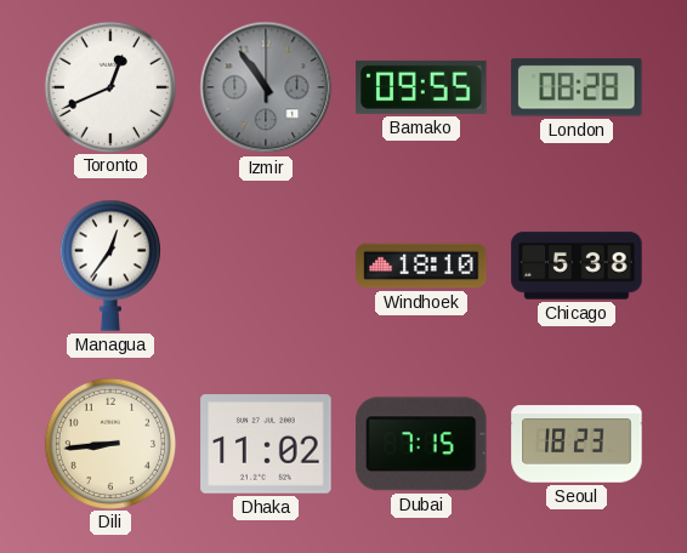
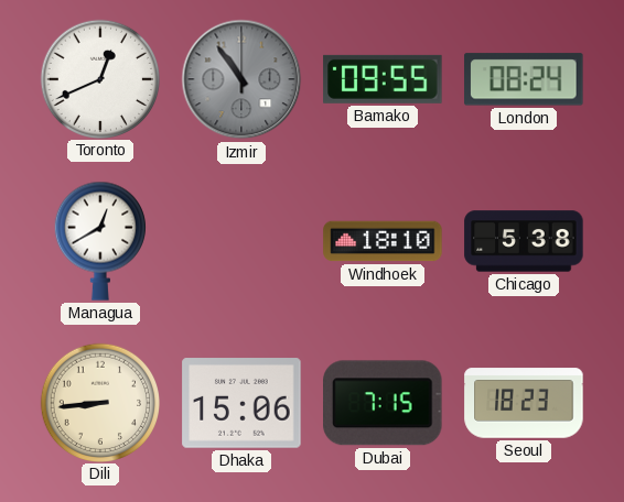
London: 08:28 -> 08:24 (524, 79)
Managua: 12:36 -> 12:40 (100, 241)
Dhaka: 11:02 -> 15:06 (241, 403)
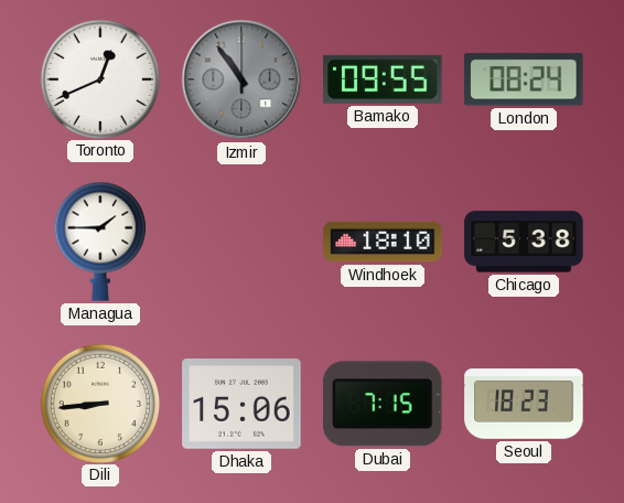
Managua: 12:40 -> 1:45 (100, 242)
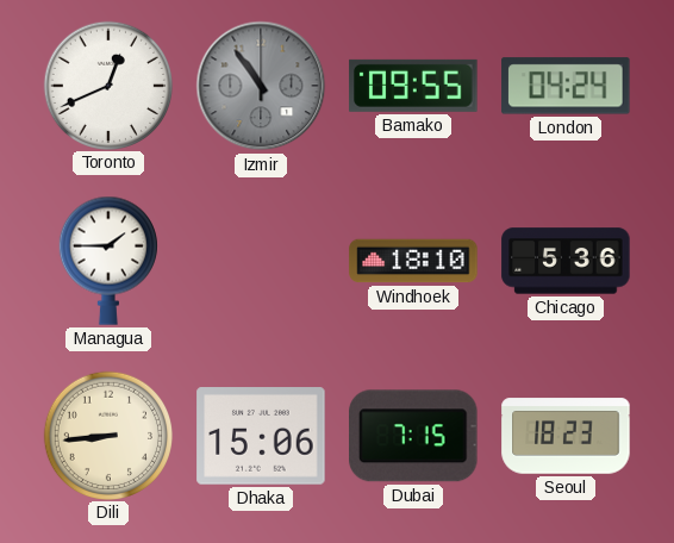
London: 08:24 -> 04:24 (566, 86)
Chicago: 5:38 -> 5:36 (566, 261)
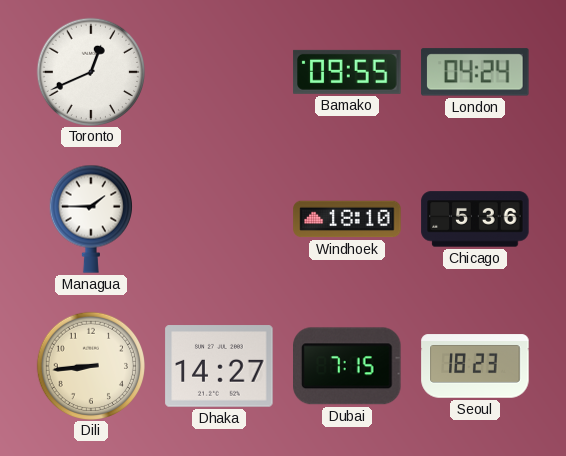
Izmir: 10:54 -> none (261, 86)
Dhaka: 15:06 -> 14:27 (219, 366)
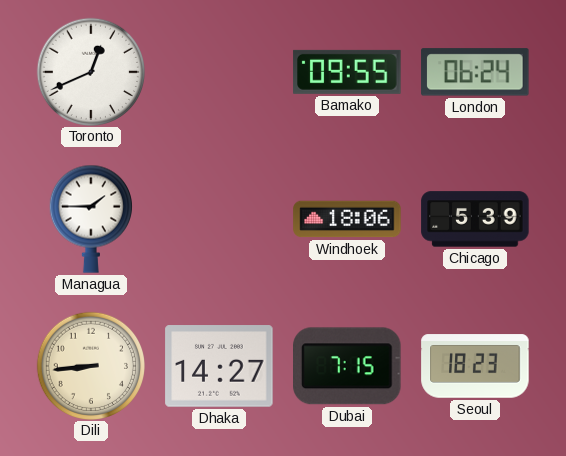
London: 04:24 -> 06:24 (475, 72)
Windhoek: 18:10 -> 18:06 (347, 219)
Chicago: 5:36 -> 5:39 (475, 219)
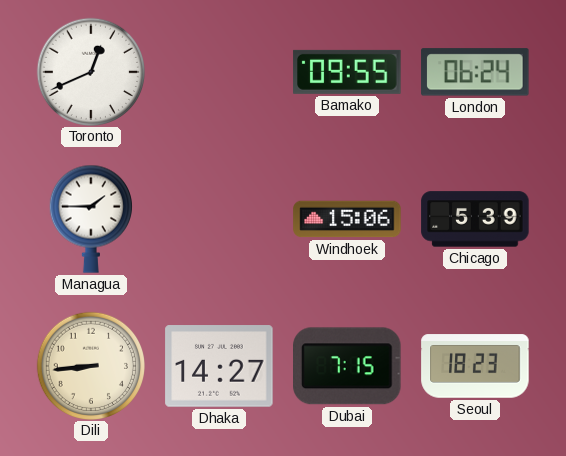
Windhoek: 18:06 -> 15:06 (347, 219)
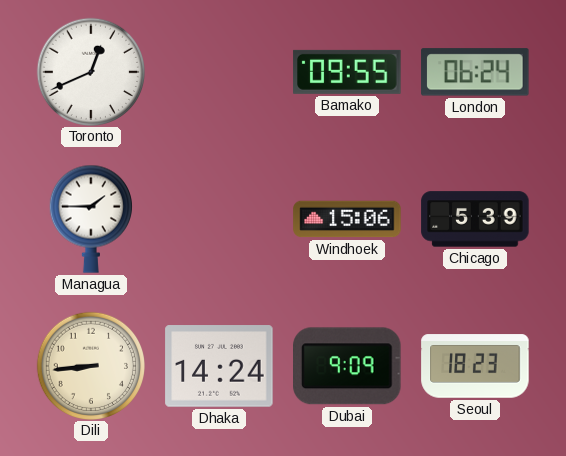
Dhaka: 14:27 -> 14:24 (219, 366)
Dubai: 7:15 -> 9:09 (348, 366)
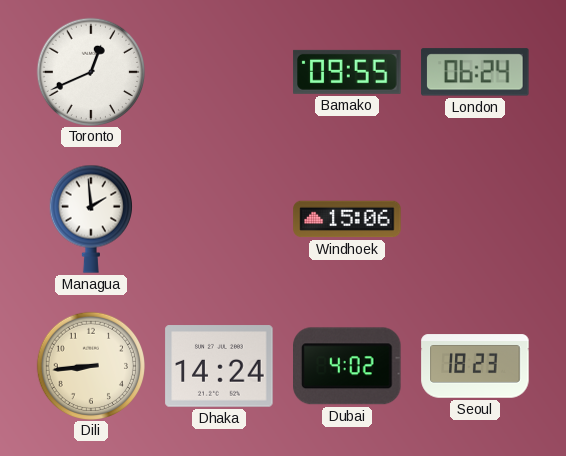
Managua: 1:45 -> 1:59 (91, 219)
Chicago: 5:39 -> none (475, 219)
Dubai: 9:09 -> 4:02 (348, 366)
